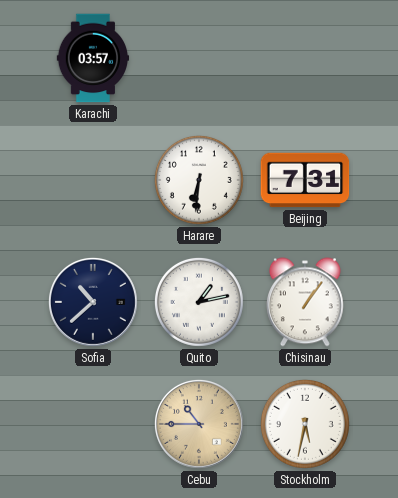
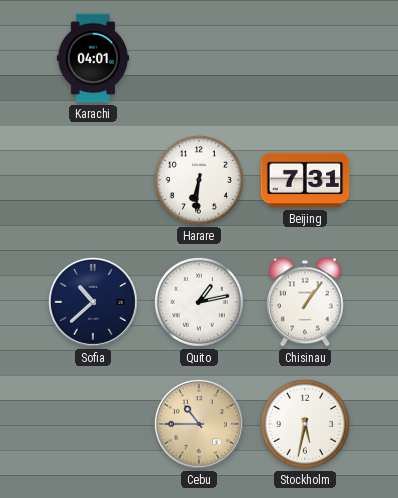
Karachi: 03:57 -> 04:01 (93, 58)
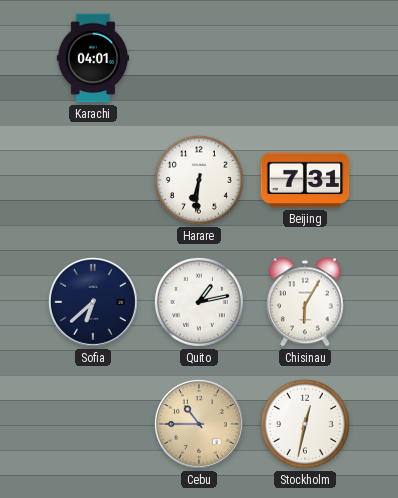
Sofia: 10:38 -> 6:38 (93, 302)
Chisinau: 1:06 -> 6:05 (305, 302)
Stockholm: 5:32 -> 12:32 (305, 424)
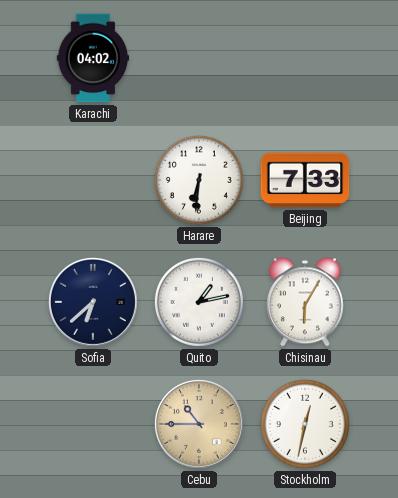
Karachi: 04:01 -> 04:02 (93, 58)
Beijing: 7:31 -> 7:33 (305, 180)
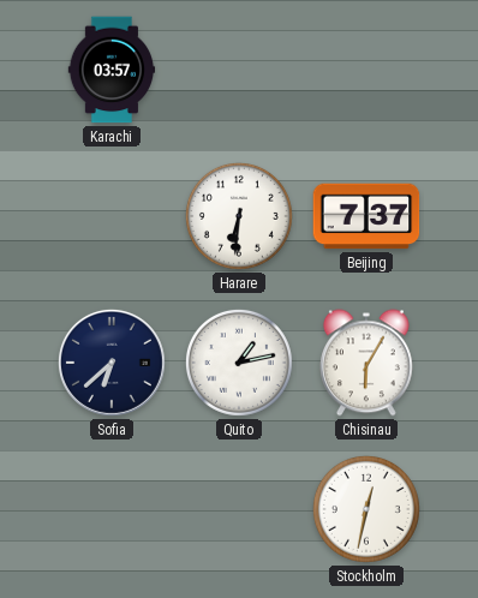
Karachi: 04:02 -> 03:57 (112, 70)
Beijing: 7:33 -> 7:37 (366, 216)
Cebu: 10:45 -> none (199, 424)
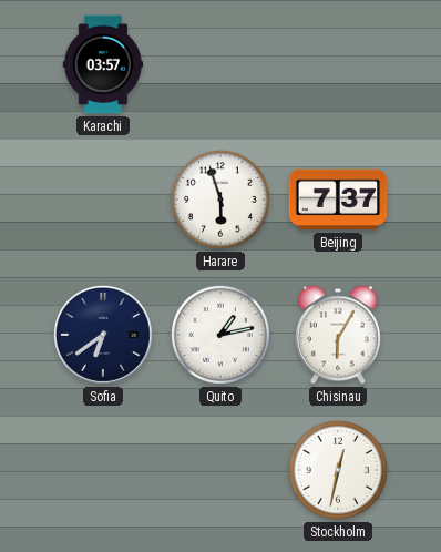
Harare: 6:31 -> 5:57 (221, 200)
Sofia: 6:38 -> 6:39 (103, 335)
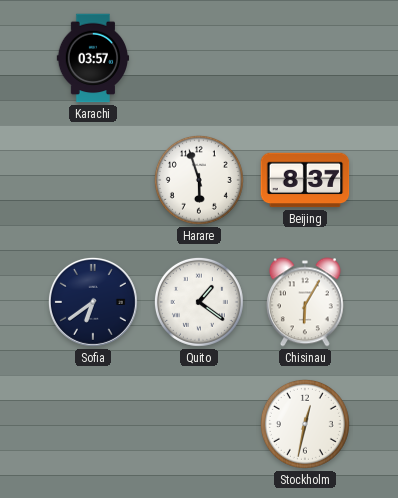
Beijing: 7:37 -> 8:37 (305, 180)
Quito: 1:13 -> 1:21 (199, 302)
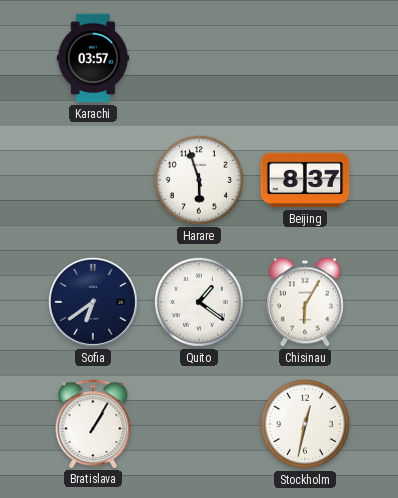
Bratislava: none -> 1:05 (93, 424)
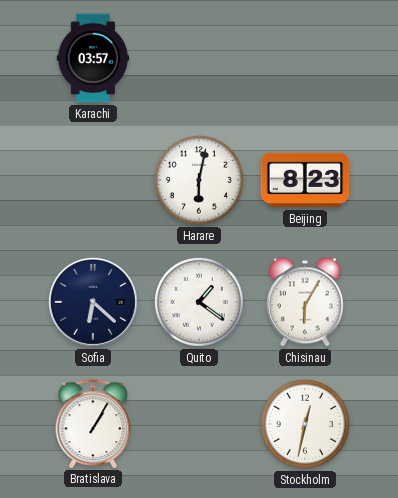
Harare: 5:57 -> 6:02 (199, 180)
Beijing: 8:37 -> 8:23 (305, 180)
Sofia: 6:39 -> 6:22 (93, 302)
